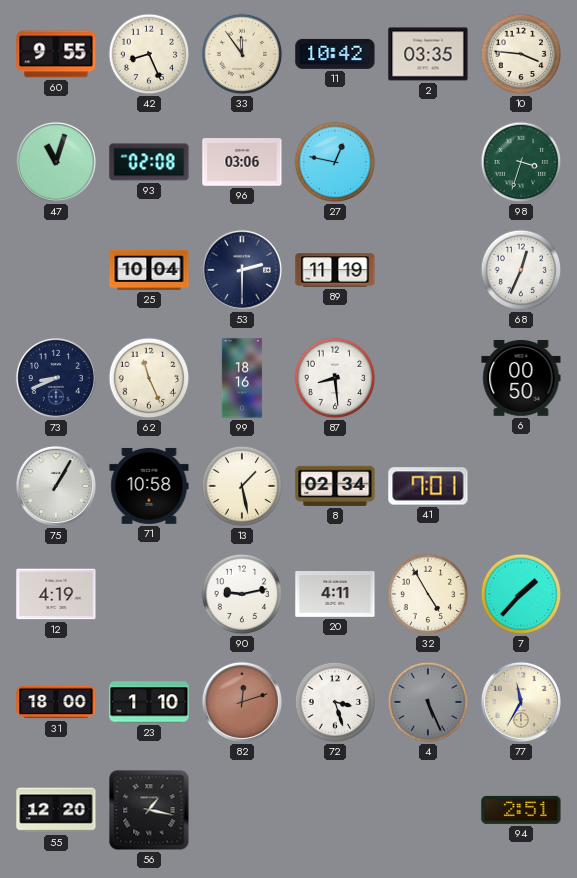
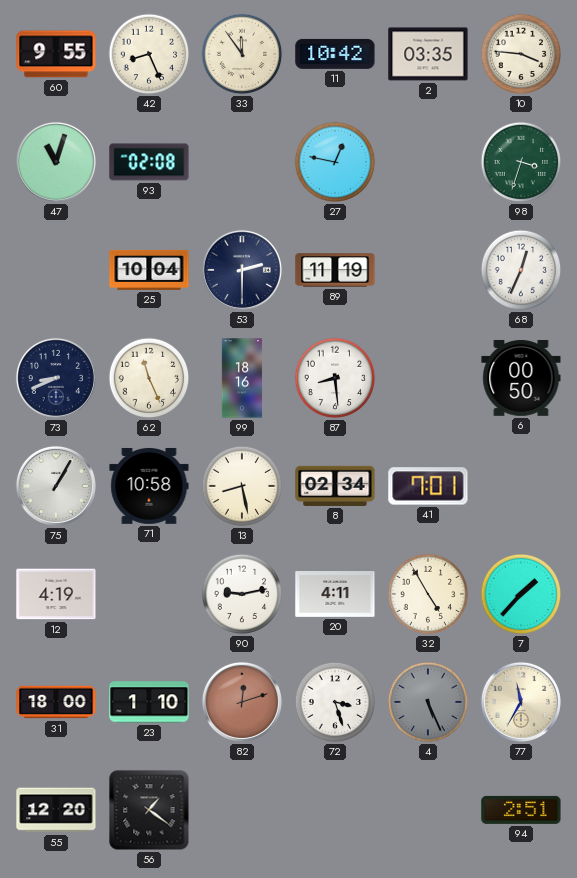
96: 03:06 -> none (242, 162)
13: 1:28 -> 8:28 (242, 486)
56: 1:17 -> 1:21 (149, 810)
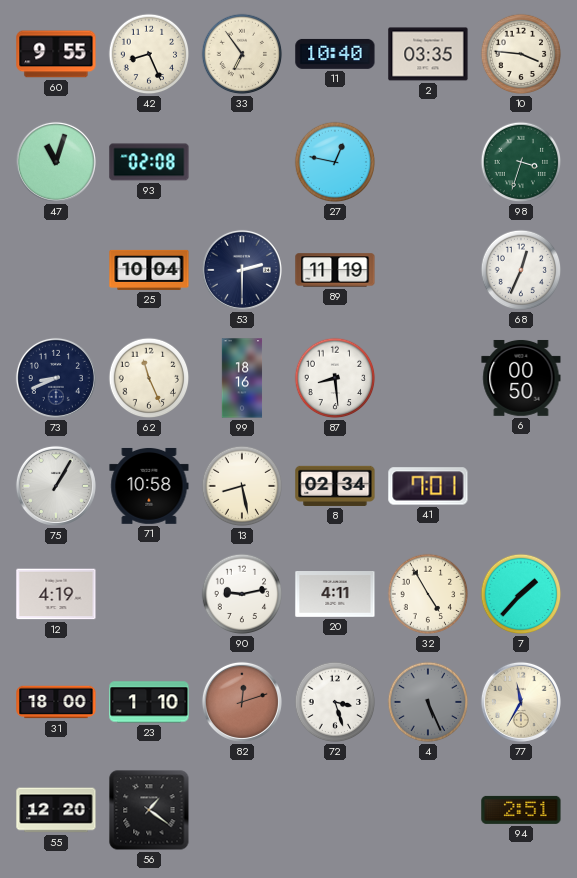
33: 11:54 -> 6:54 (242, 54)
11: 10:42 -> 10:40 (335, 54)
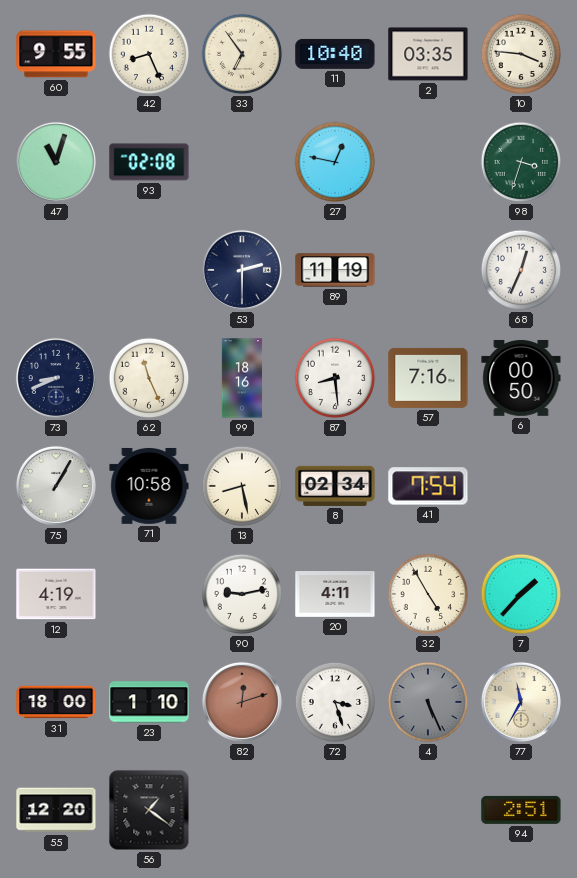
25: 10:04 -> none (149, 270)
57: none -> 7:16 (428, 378)
41: 7:01 -> 7:54 (428, 486)
